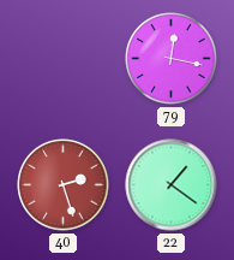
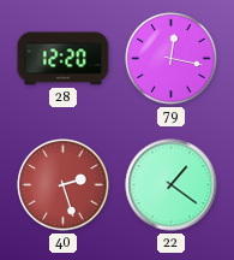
28: none -> 12:20 (64, 59)
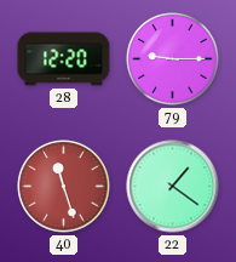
79: 12:17 -> 9:15 (173, 59)
40: 2:27 -> 11:27 (64, 187)
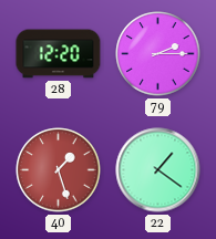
79: 9:15 -> 2:15 (158, 54)
40: 11:27 -> 1:27 (59, 170)
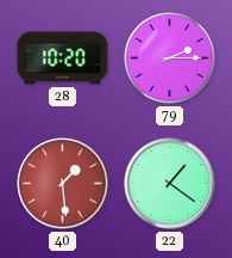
28: 12:20 -> 10:20 (63, 59)
40: 1:27 -> 1:29 (63, 184)
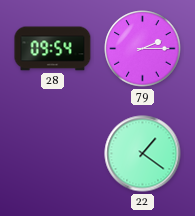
28: 10:20 -> 09:54 (53, 49)
40: 1:29 -> none (63, 184)
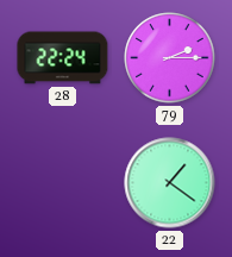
28: 09:54 -> 22:24 (63, 58)
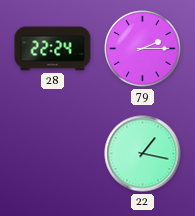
22: 1:21 -> 1:17 (143, 154)
